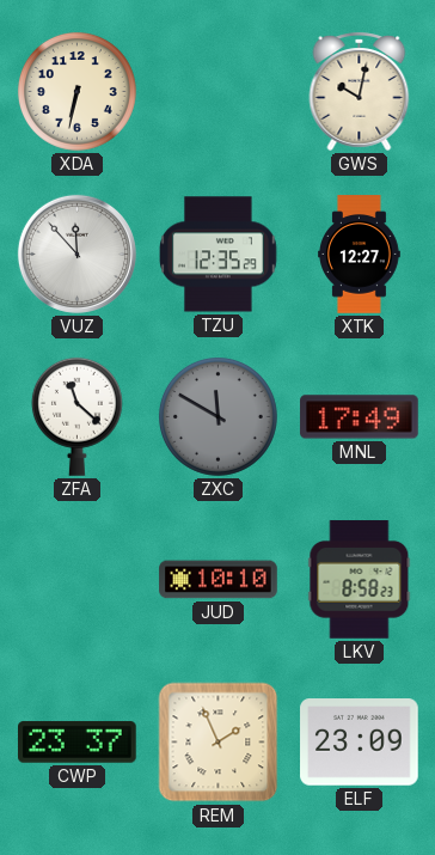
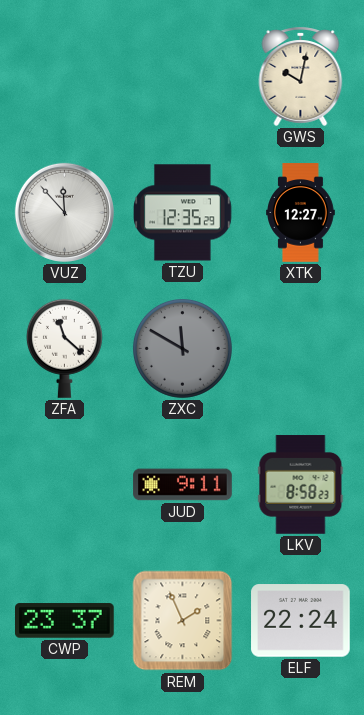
XDA: 6:32 -> none (76, 91)
MNL: 17:49 -> none (360, 417)
JUD: 10:10 -> 9:11 (183, 485)
ELF: 23:09 -> 22:24 (301, 621)
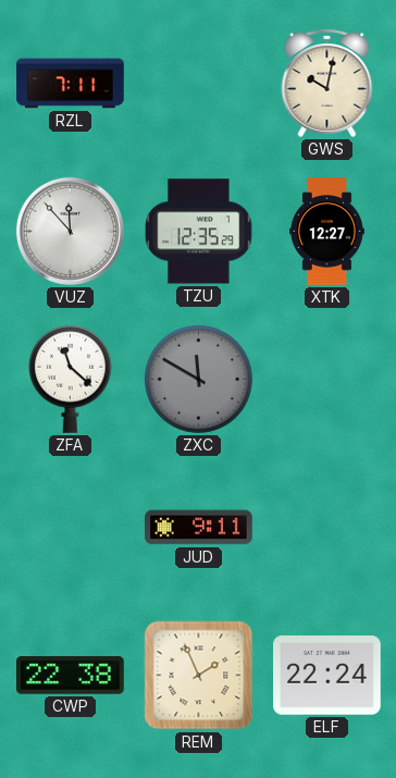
RZL: none -> 7:11 (71, 84)
LKV: 8:58 -> none (301, 485)
CWP: 23:37 -> 22:38 (71, 676)
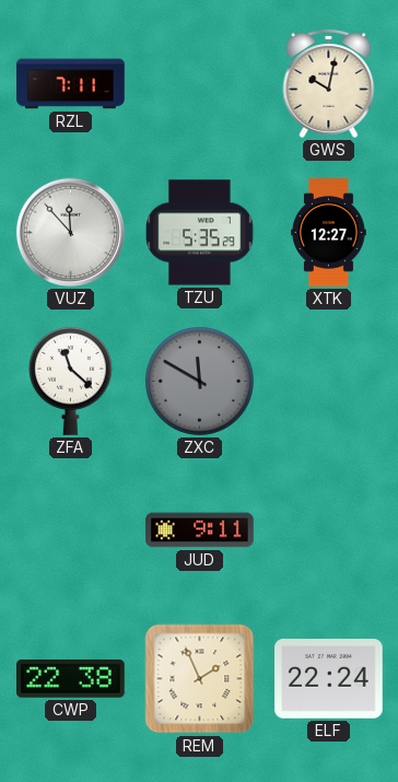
TZU: 12:35 -> 5:35 (200, 233)
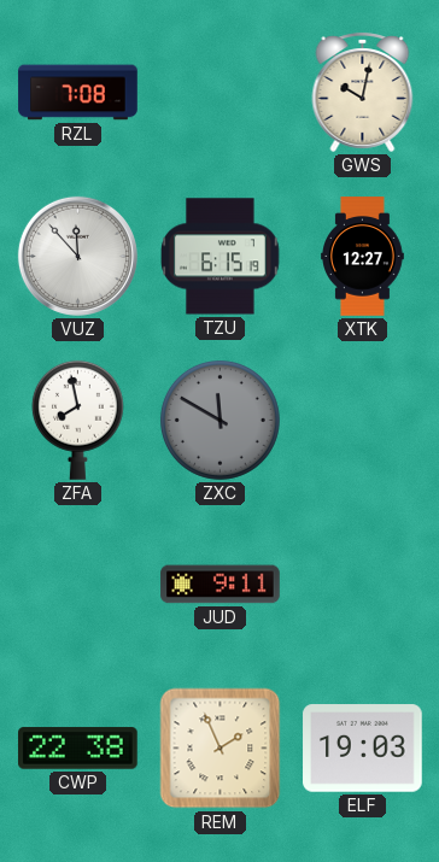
RZL: 7:11 -> 7:08 (78, 93)
TZU: 5:35 -> 6:15 (221, 257)
ZFA: 11:22 -> 7:58 (77, 420)
ELF: 22:24 -> 19:03 (363, 749)
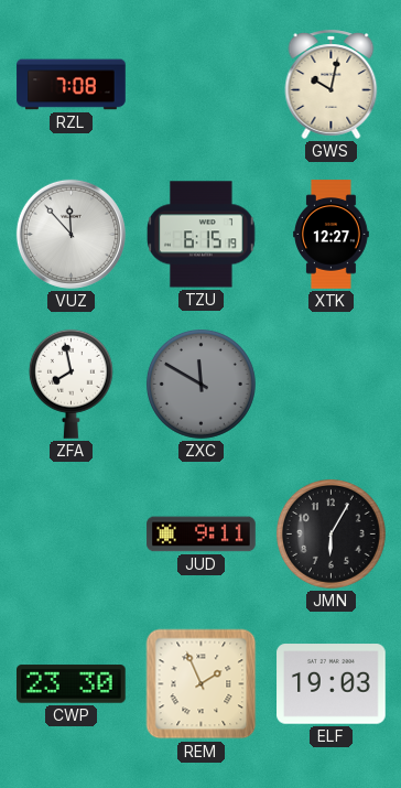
JMN: none -> 6:05 (330, 533)
CWP: 22:38 -> 23:30 (72, 684)
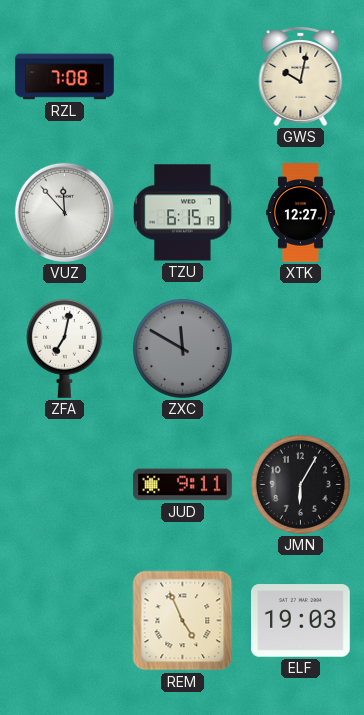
ZFA: 7:58 -> 7:02 (64, 348)
CWP: 23:30 -> none (72, 684)
REM: 1:56 -> 4:56 (183, 621)
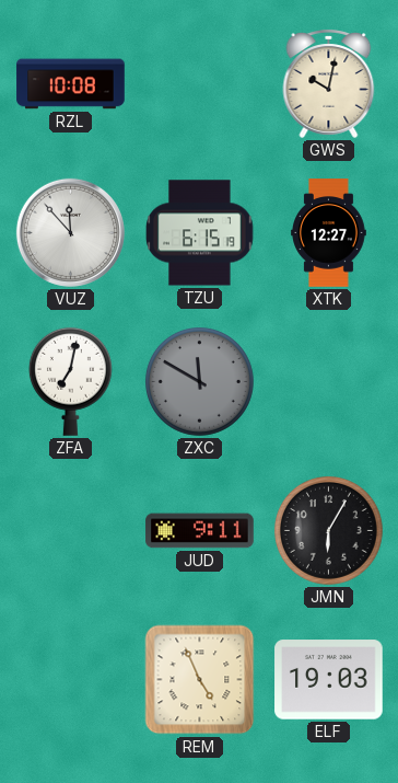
RZL: 7:08 -> 10:08 (71, 84)
